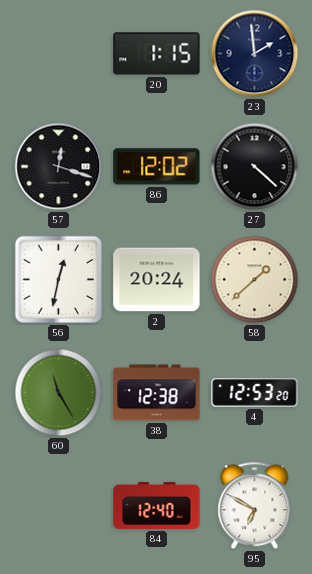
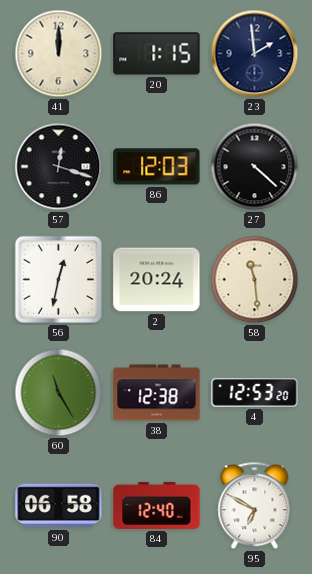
41: none -> 12:00 (59, 54)
86: 12:02 -> 12:03 (157, 167)
58: 1:38 -> 11:29 (255, 280)
90: none -> 06:58 (59, 506)
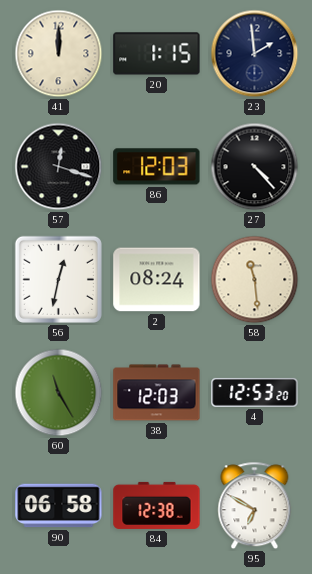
27: 4:22 -> 4:23 (255, 167)
2: 20:24 -> 08:24 (157, 280)
38: 12:38 -> 12:03 (157, 393)
84: 12:40 -> 12:38 (157, 505)
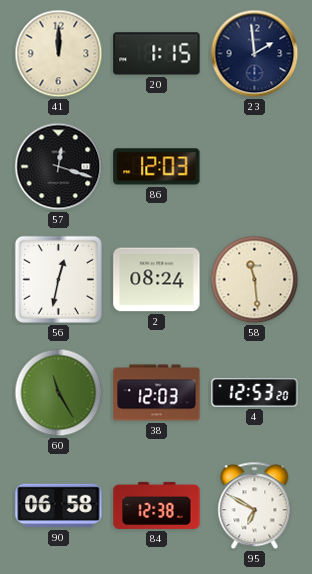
27: 4:23 -> none (255, 167)
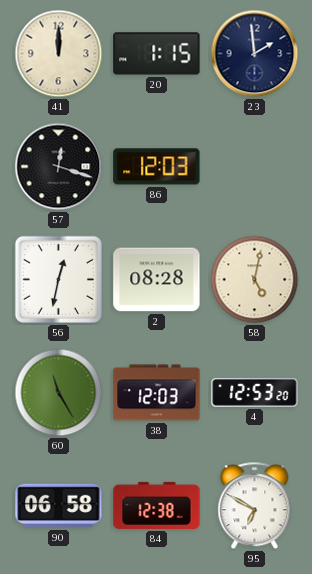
2: 08:24 -> 08:28 (157, 280)
58: 11:29 -> 5:02 (255, 280)
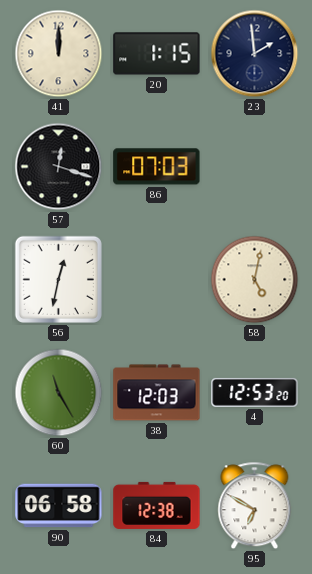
86: 12:03 -> 07:03 (157, 167)
2: 08:28 -> none (157, 280)
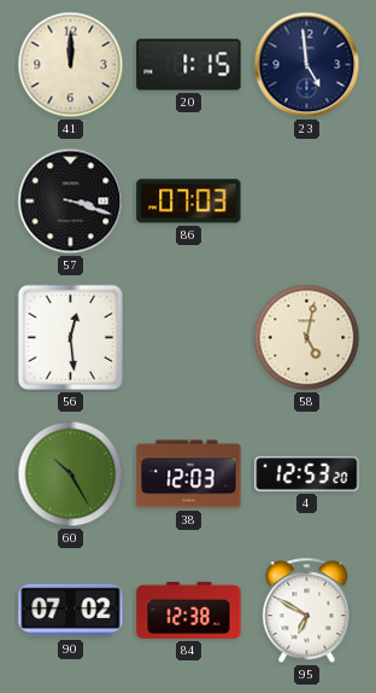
23: 1:59 -> 4:59 (307, 65)
57: 12:18 -> 3:18 (71, 202)
56: 12:32 -> 12:29 (70, 337)
60: 11:25 -> 10:25 (71, 474)
90: 06:58 -> 07:02 (71, 611)
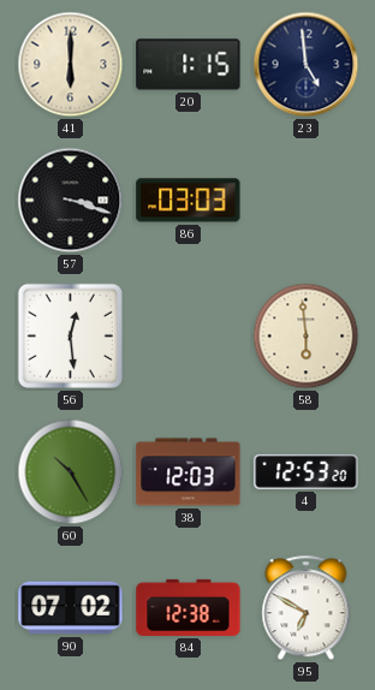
41: 12:00 -> 6:00 (71, 65)
86: 07:03 -> 03:03 (189, 201)
58: 5:02 -> 5:59 (306, 337)
